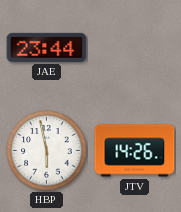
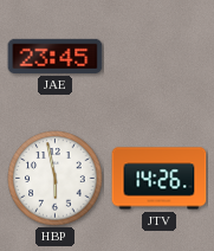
JAE: 23:44 -> 23:45 (56, 56)
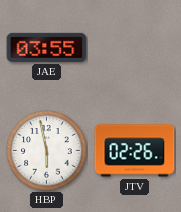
JAE: 23:45 -> 03:55 (47, 47)
JTV: 14:26 -> 02:26 (135, 151)
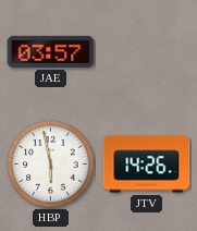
JAE: 03:55 -> 03:57 (51, 51)
JTV: 02:26 -> 14:26 (147, 165)
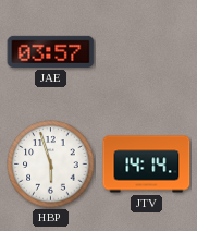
HBP: 5:58 -> 5:57 (51, 165)
JTV: 14:26 -> 14:14 (147, 165)
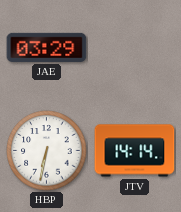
JAE: 03:57 -> 03:29 (47, 47)
HBP: 5:57 -> 6:32 (47, 151)
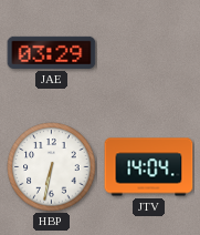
JTV: 14:14 -> 14:04 (149, 167)
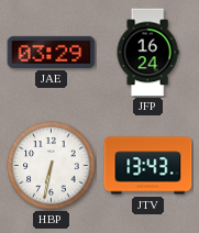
JFP: none -> 16:24 (147, 53)
JTV: 14:04 -> 13:43 (148, 166)
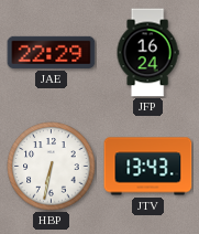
JAE: 03:29 -> 22:29 (52, 52)
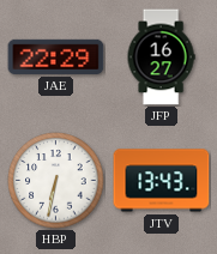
JFP: 16:24 -> 16:27 (161, 58)
